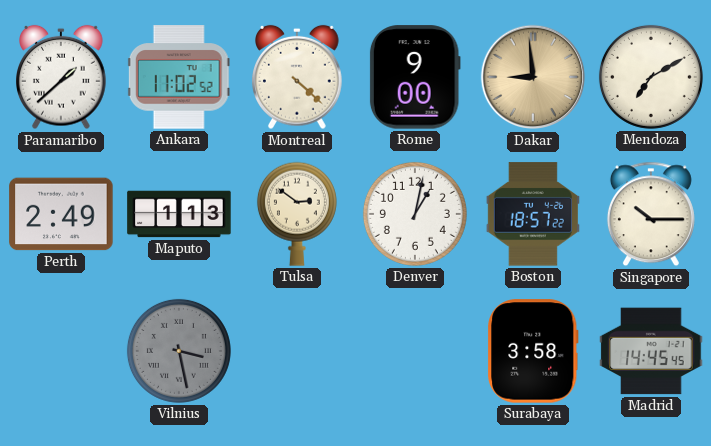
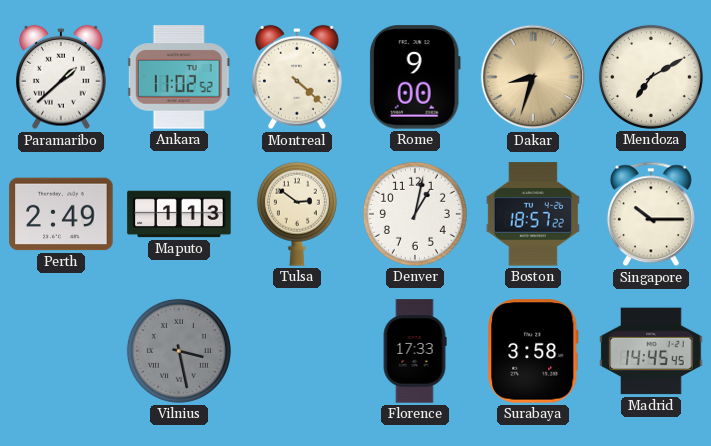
Dakar: 8:59 -> 8:33 (533, 77)
Florence: none -> 17:33 (415, 351)
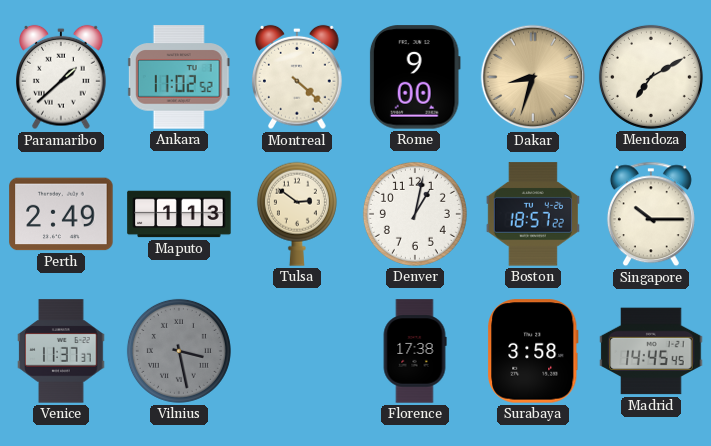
Venice: none -> 11:37 (61, 351)
Florence: 17:33 -> 17:38 (415, 351)
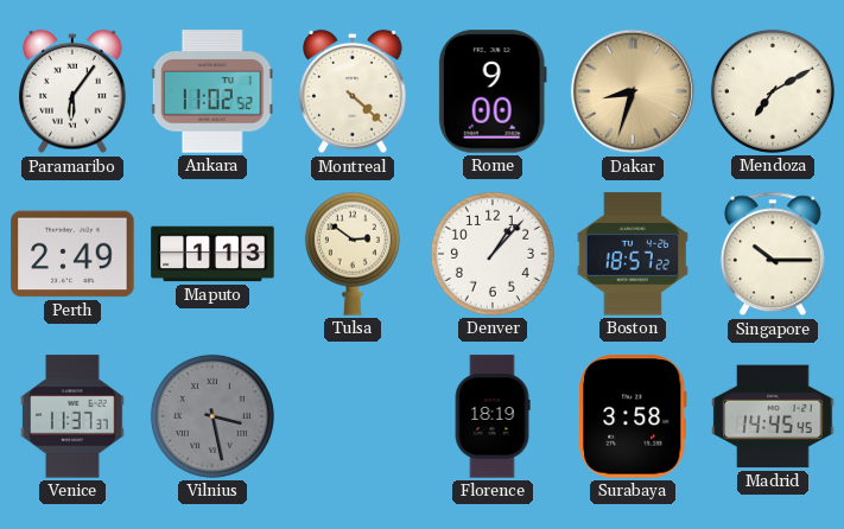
Paramaribo: 1:38 -> 6:06 (74, 91)
Denver: 1:02 -> 1:07 (493, 254)
Florence: 17:38 -> 18:19 (493, 416)
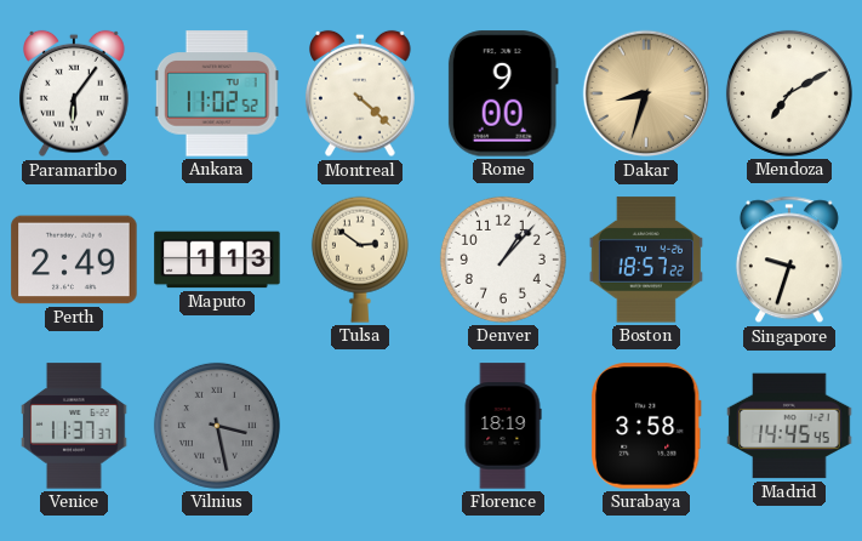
Singapore: 10:15 -> 9:33 (789, 260)
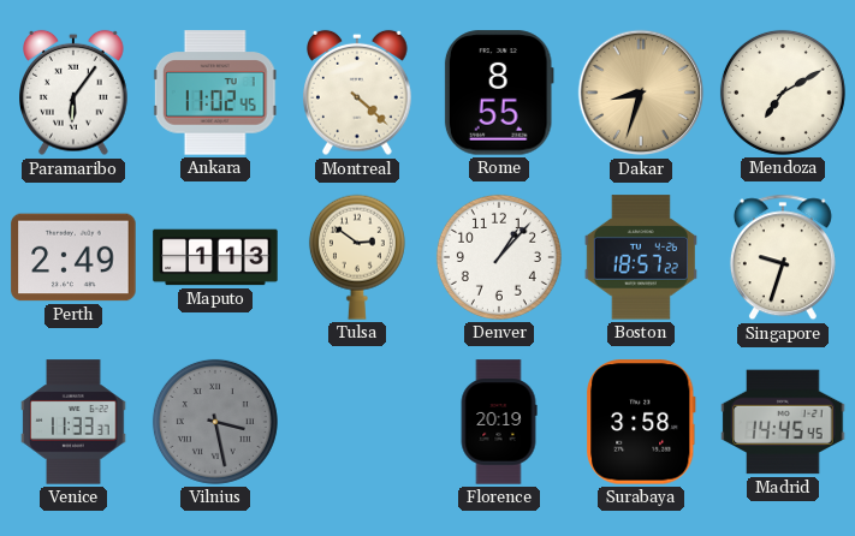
Ankara: 11:02:52 -> 11:02:45 (215, 93)
Rome: 9:00 -> 8:55 (499, 93)
Venice: 11:37 -> 11:33 (73, 422)
Florence: 18:19 -> 20:19 (499, 422)
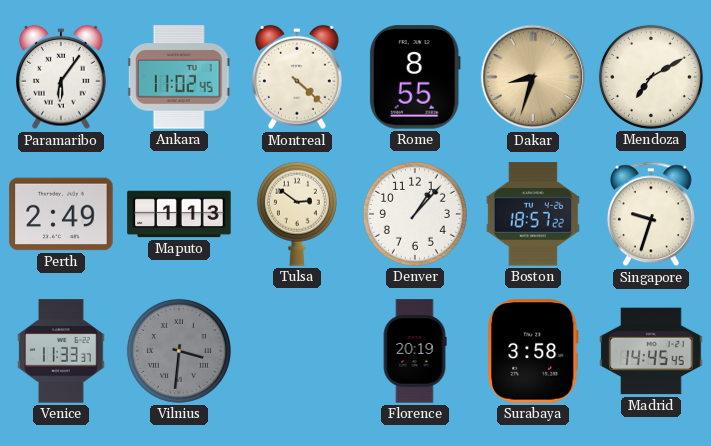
Vilnius: 3:28 -> 3:31 (179, 351)
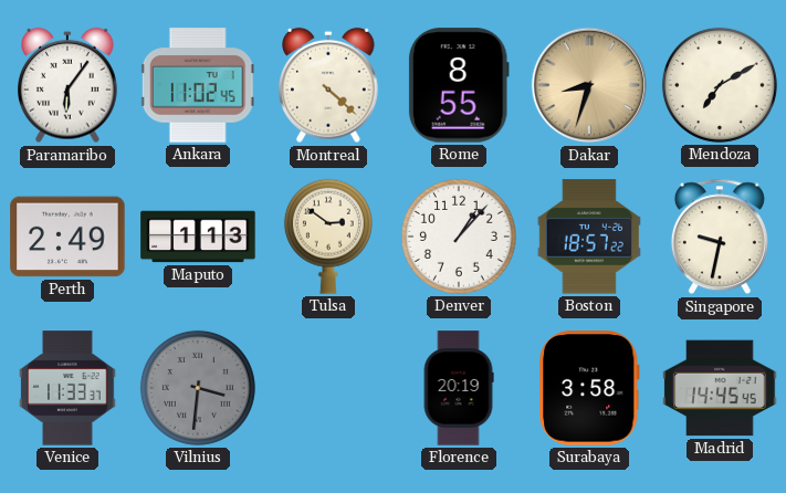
Singapore: 9:33 -> 9:32 (720, 237)
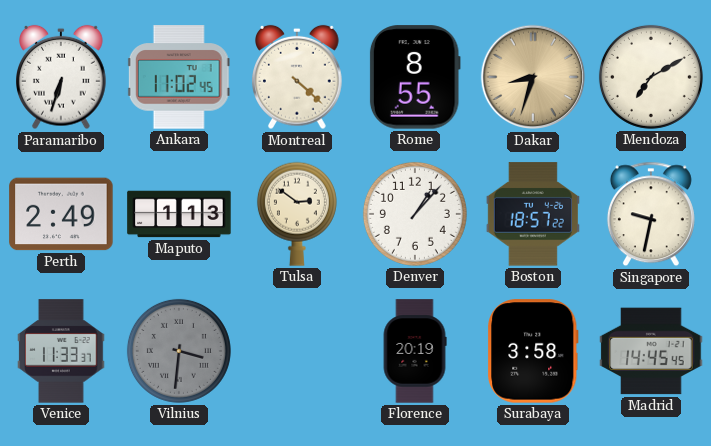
Paramaribo: 6:06 -> 6:33 (62, 77)
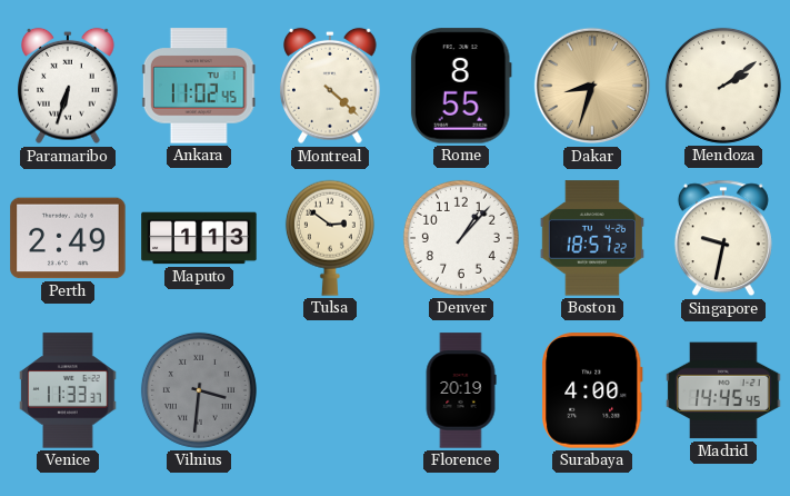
Mendoza: 7:10 -> 2:09 (723, 86)
Surabaya: 3:58 -> 4:00 (593, 390)
